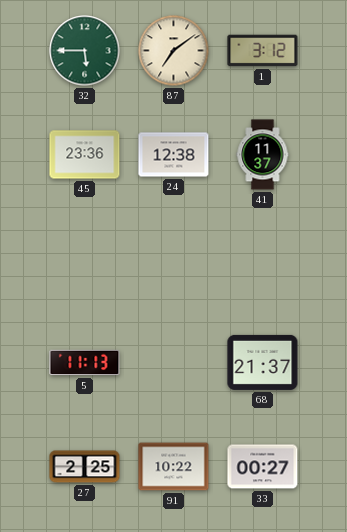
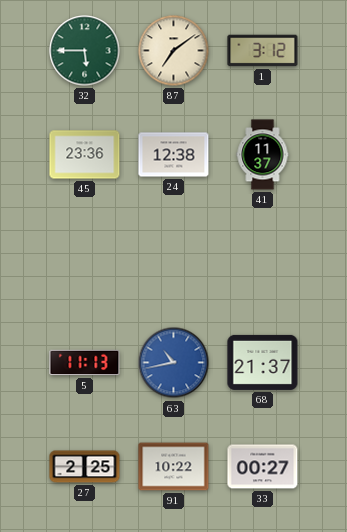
63: none -> 10:43 (174, 363)
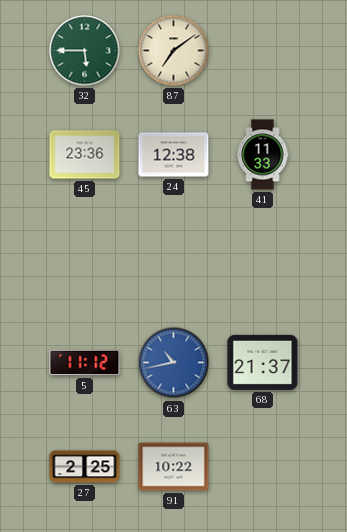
1: 3:12 -> none (263, 51)
41: 11:37 -> 11:33 (263, 155)
5: 11:13 -> 11:12 (85, 363)
33: 00:27 -> none (263, 467)
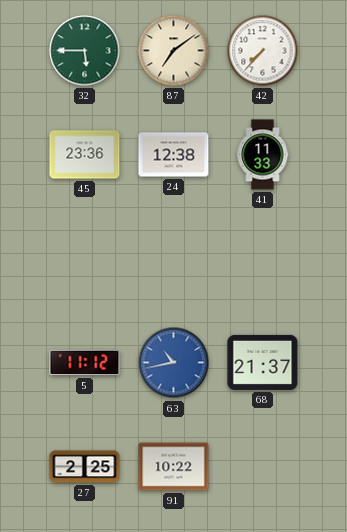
42: none -> 7:37 (263, 51)
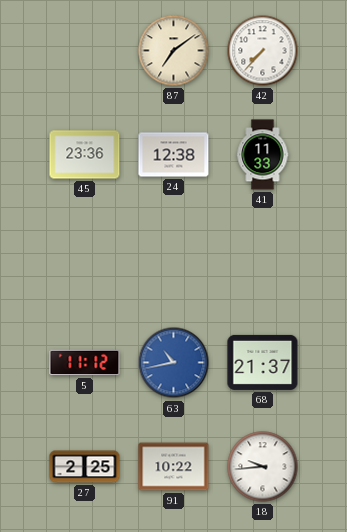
32: 5:45 -> none (85, 51)
18: none -> 9:44 (263, 467)
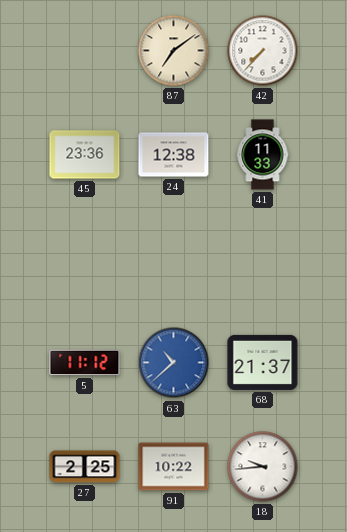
63: 10:43 -> 10:38 (174, 363)
